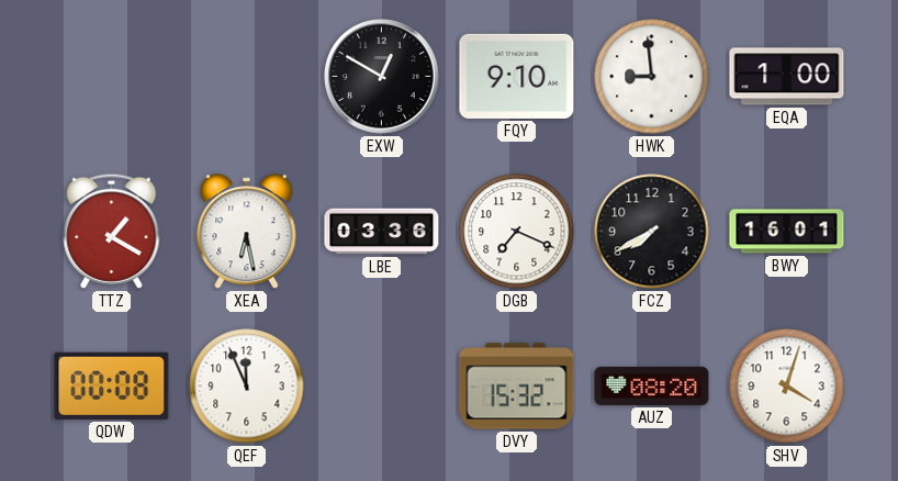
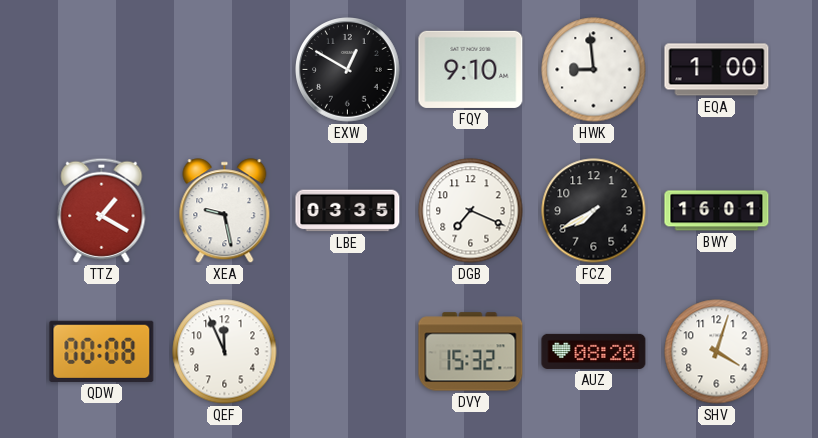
XEA: 6:28 -> 9:28 (225, 211)
LBE: 03:36 -> 03:35 (348, 211)
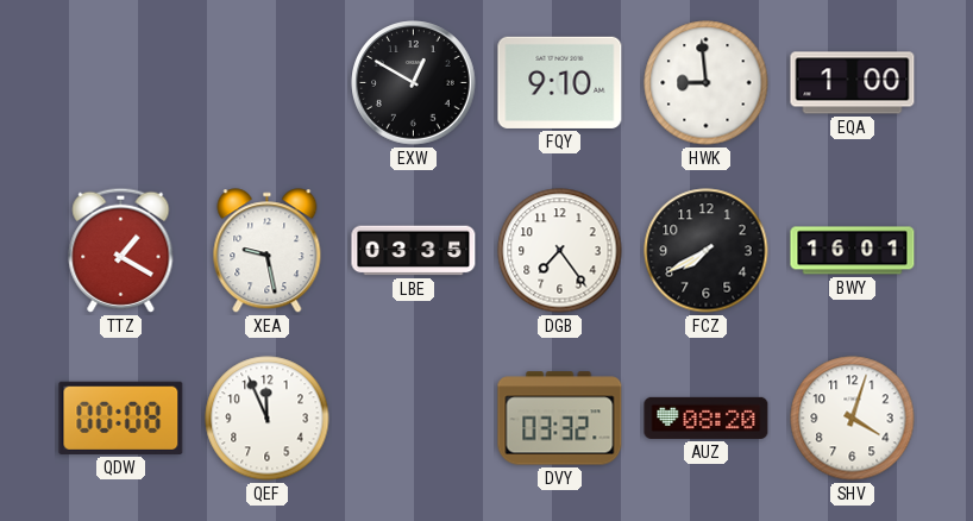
DGB: 7:19 -> 7:24 (560, 251)
DVY: 15:32 -> 03:32 (560, 419)
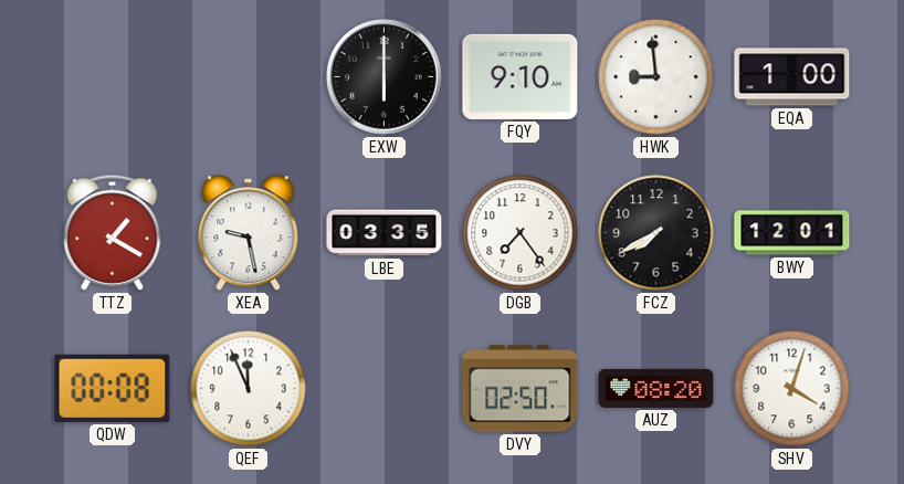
EXW: 12:50 -> 6:00 (385, 77)
BWY: 16:01 -> 12:01 (792, 233)
DVY: 03:32 -> 02:50 (521, 389)
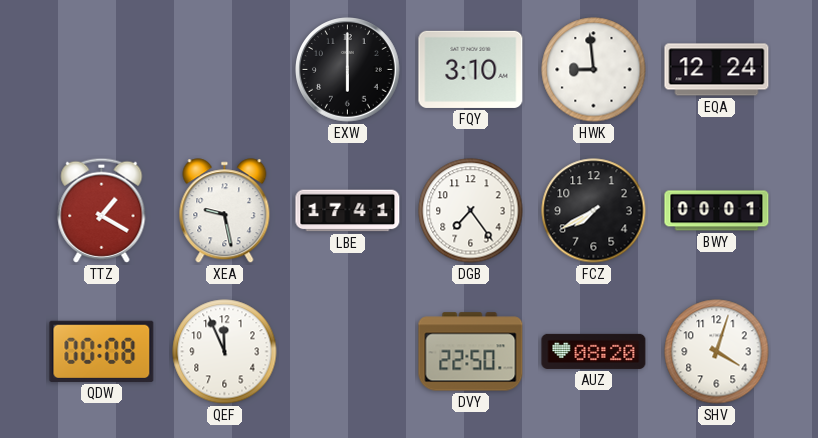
FQY: 9:10 -> 3:10 (471, 69)
EQA: 1:00 -> 12:24 (717, 70)
LBE: 03:35 -> 17:41 (348, 211)
BWY: 12:01 -> 00:01 (717, 211)
DVY: 02:50 -> 22:50 (471, 352)
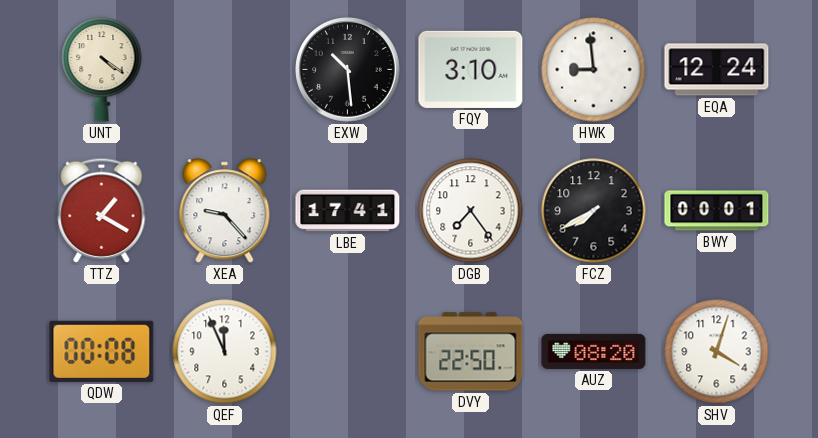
UNT: none -> 4:21 (102, 69)
EXW: 6:00 -> 10:29 (348, 70)
XEA: 9:28 -> 9:23 (225, 211)
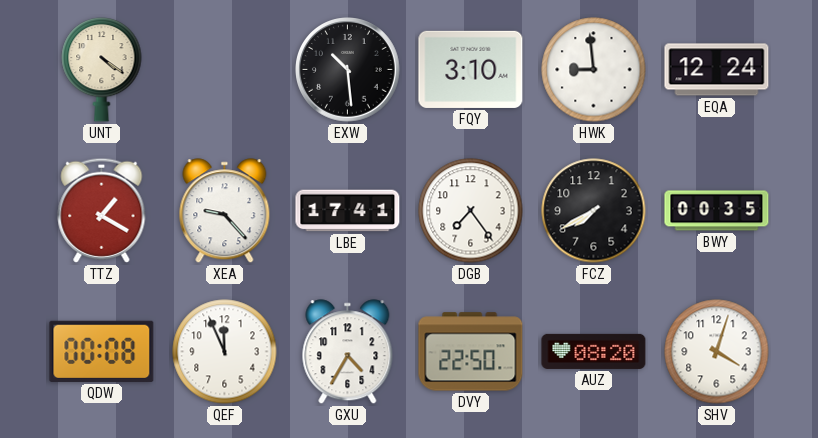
BWY: 00:01 -> 00:35 (717, 211)
GXU: none -> 4:35 (348, 352)
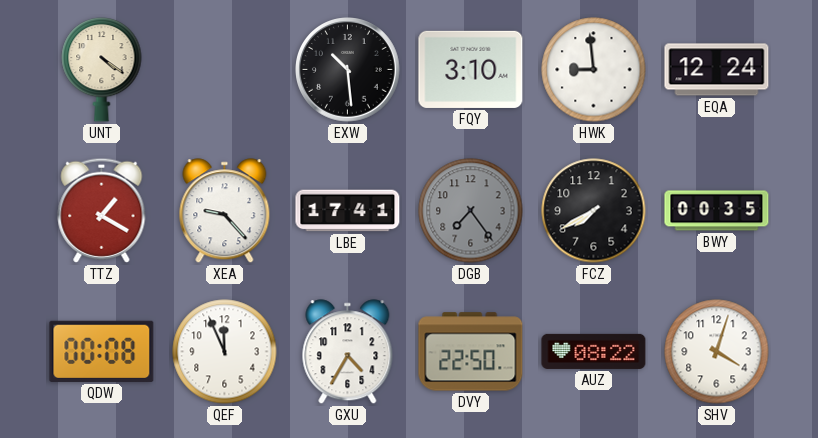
DGB dial: white -> grey (471, 211)
AUZ: 08:20 -> 08:22 (594, 351)
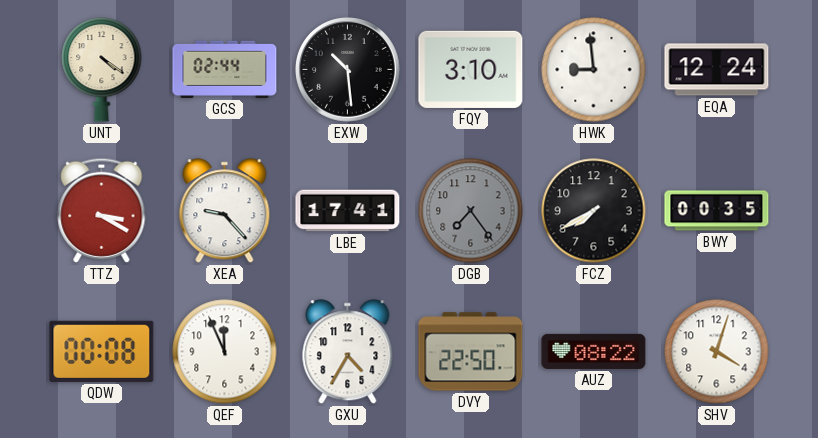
GCS: none -> 02:44 (225, 69)
TTZ: 1:20 -> 3:20 (102, 210)
